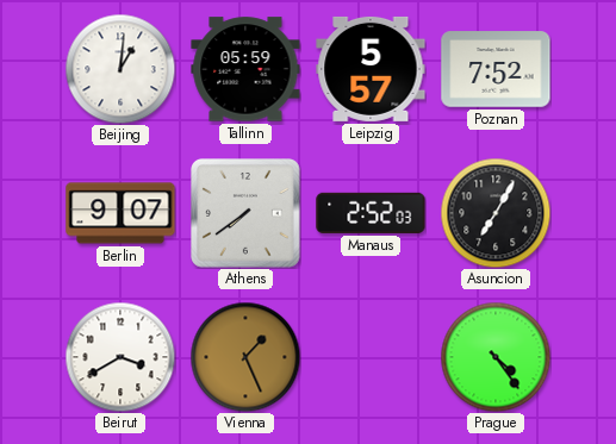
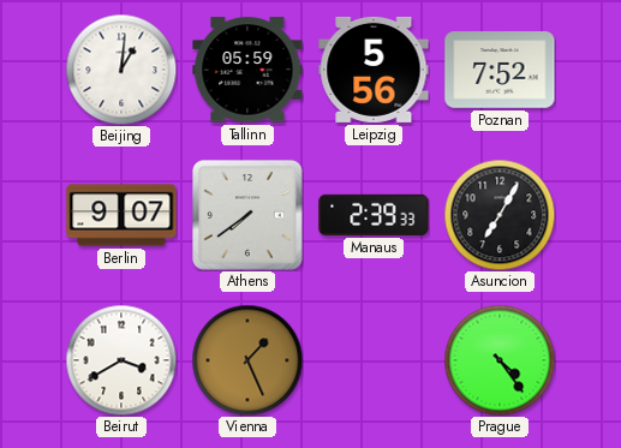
Leipzig: 5:57 -> 5:56 (374, 70)
Manaus: 2:52 -> 2:39 (374, 215)
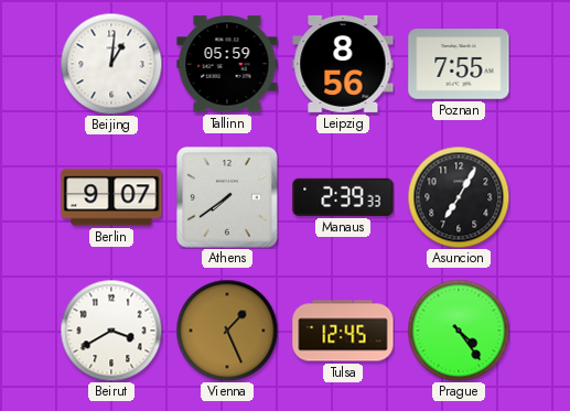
Leipzig: 5:56 -> 8:56 (343, 64)
Poznan: 7:52 -> 7:55 (459, 64)
Tulsa: none -> 12:45 (343, 331)
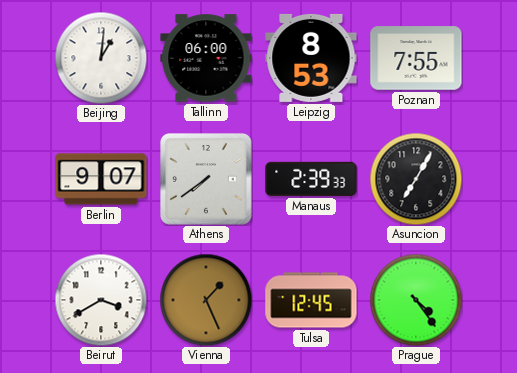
Tallinn: 05:59 -> 06:00 (206, 58)
Leipzig: 8:56 -> 8:53 (311, 58)
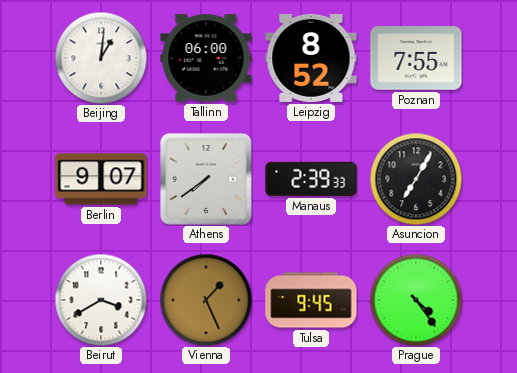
Leipzig: 8:53 -> 8:52 (311, 58)
Tulsa: 12:45 -> 9:45 (311, 300)
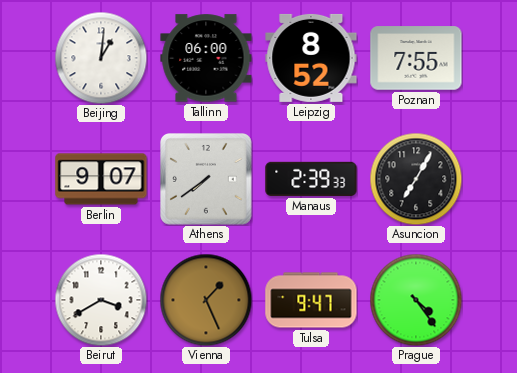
Tulsa: 9:45 -> 9:47 (311, 300)
